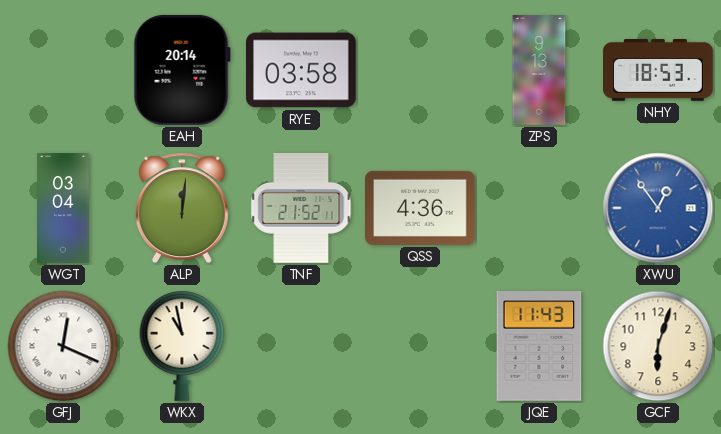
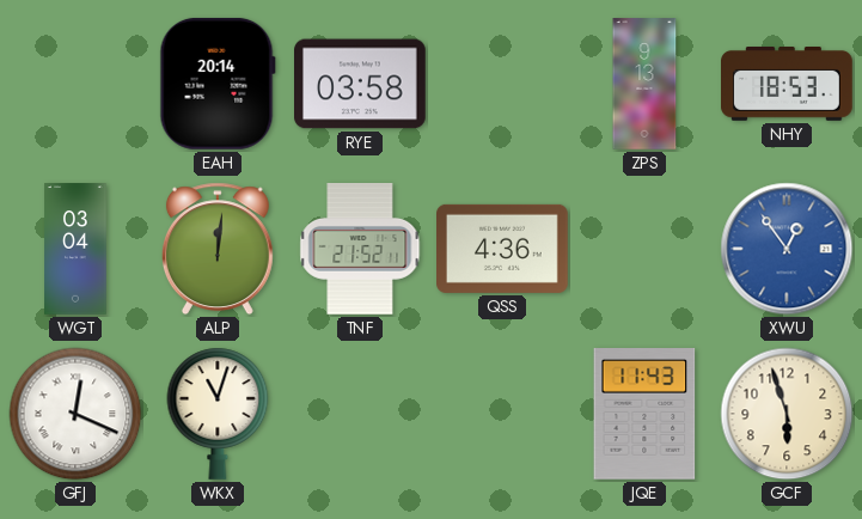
WKX: 10:58 -> 11:03 (218, 414)
GCF: 6:03 -> 5:57 (787, 414)
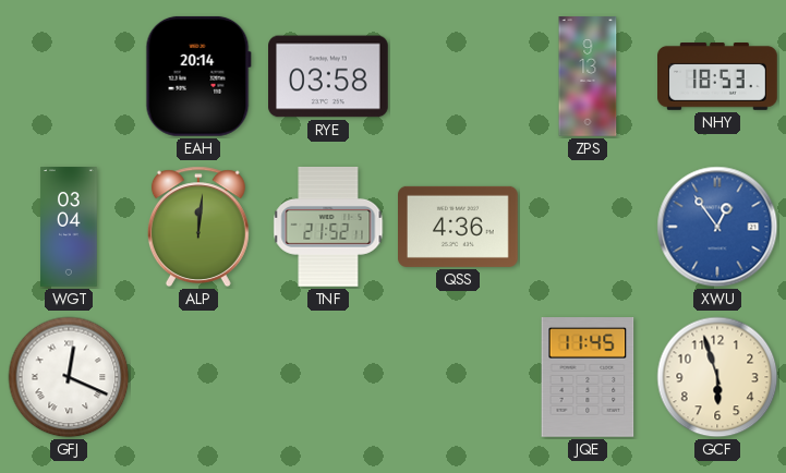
WKX: 11:03 -> none (218, 414)
JQE: 11:43 -> 11:45 (588, 378)
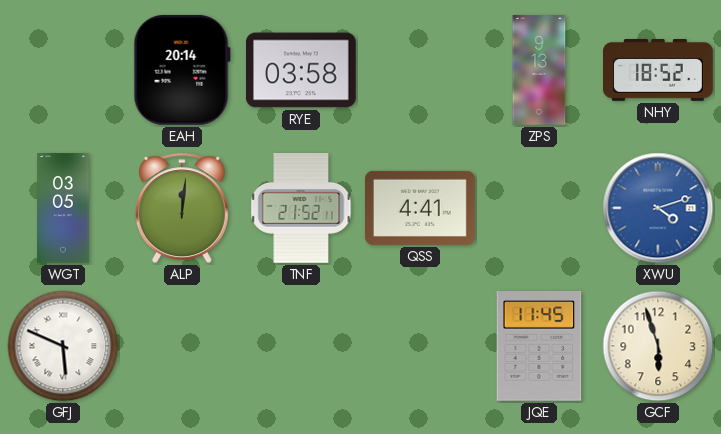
NHY: 18:53 -> 18:52 (658, 71)
WGT: 03:04 -> 03:05 (63, 208)
QSS: 4:36 -> 4:41 (421, 208)
XWU: 12:54 -> 4:12 (658, 208)
GFJ: 12:19 -> 5:49 (63, 346)
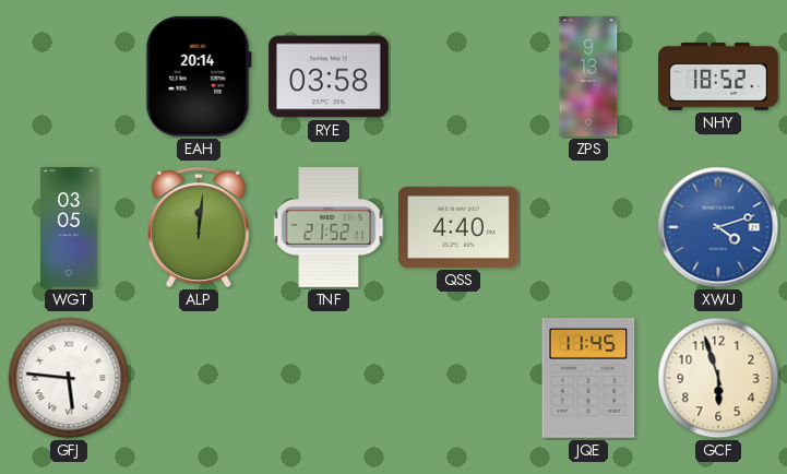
QSS: 4:41 -> 4:40 (460, 227)
GFJ: 5:49 -> 5:46 (69, 378)
